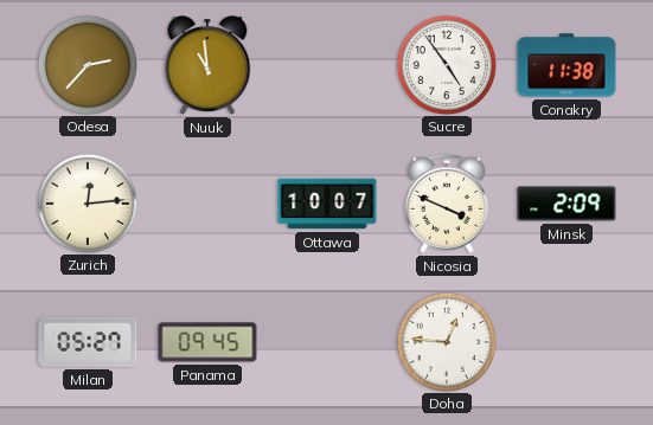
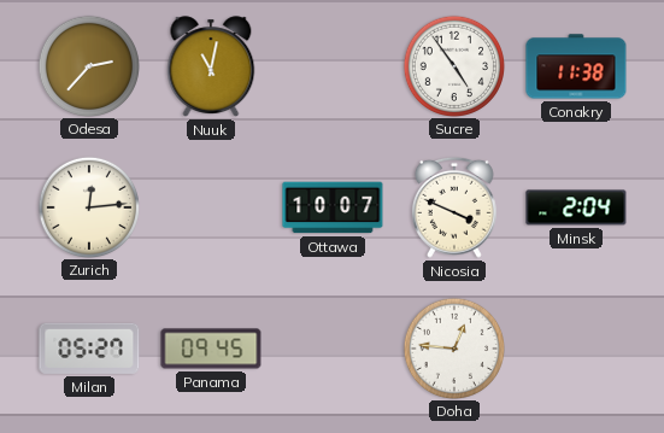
Nuuk: 10:59 -> 11:02 (211, 66)
Minsk: 2:09 -> 2:04 (576, 207)
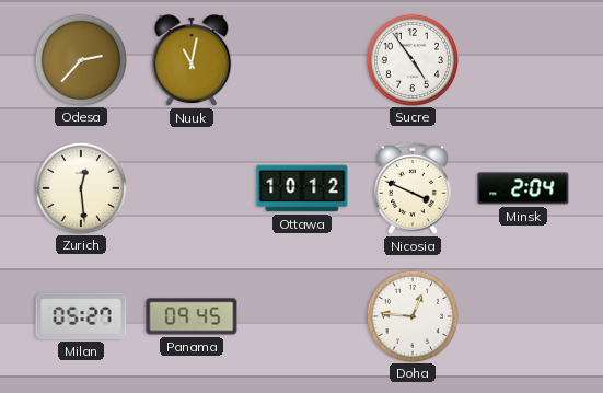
Conakry: 11:38 -> none (576, 66)
Zurich: 12:14 -> 12:29 (80, 187)
Ottawa: 10:07 -> 10:12 (302, 188)
